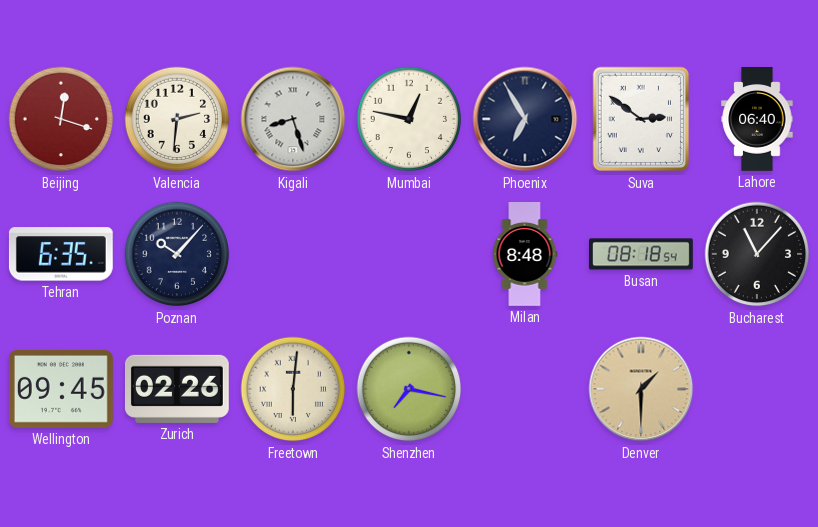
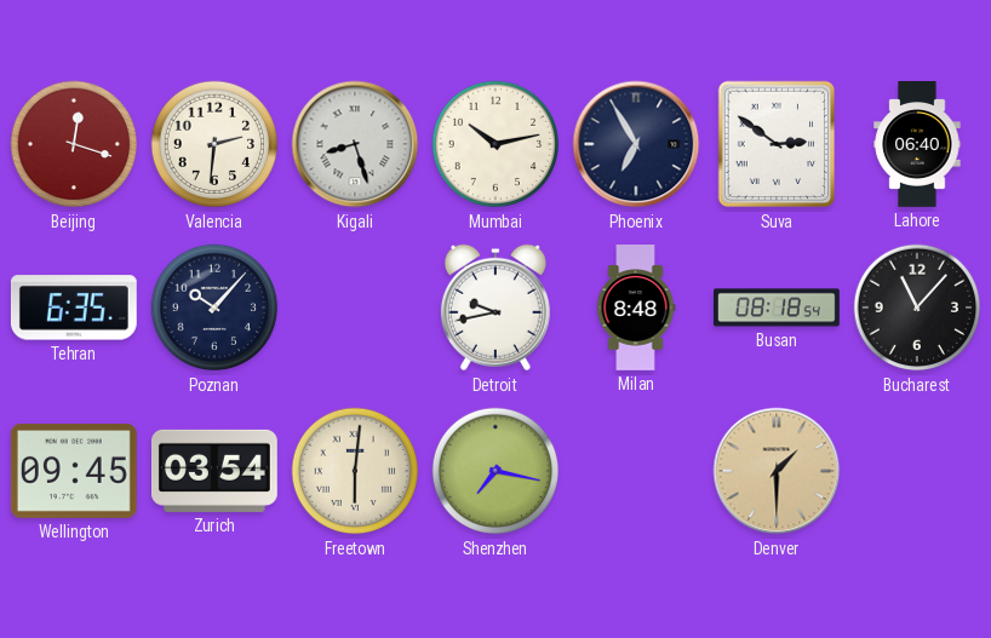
Mumbai: 12:47 -> 10:13 (495, 144)
Detroit: none -> 9:43 (495, 307)
Zurich: 02:26 -> 03:54 (214, 471)
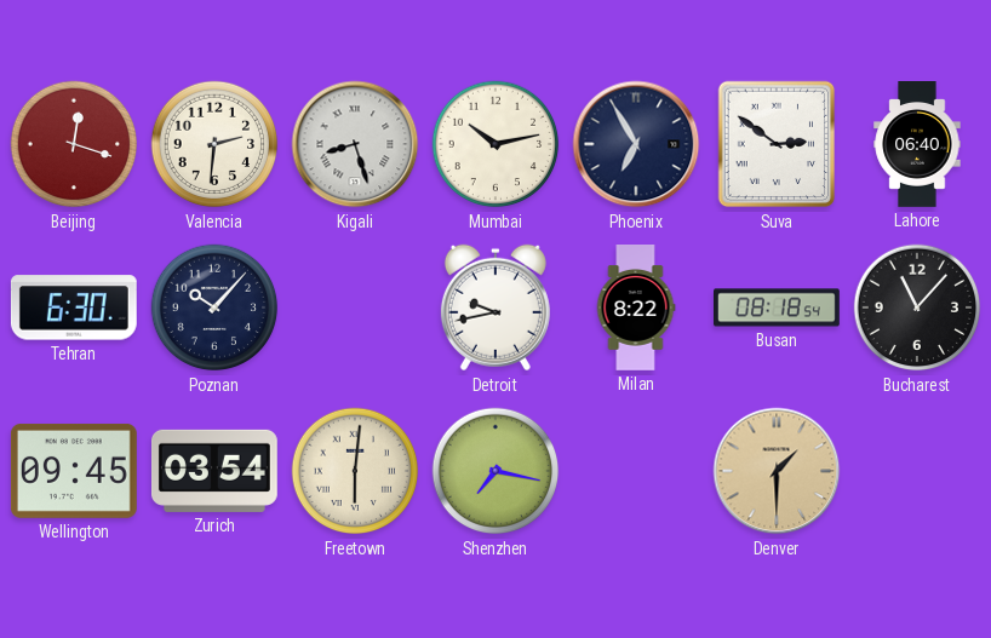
Tehran: 6:35 -> 6:30 (74, 307)
Milan: 8:48 -> 8:22 (636, 309)
